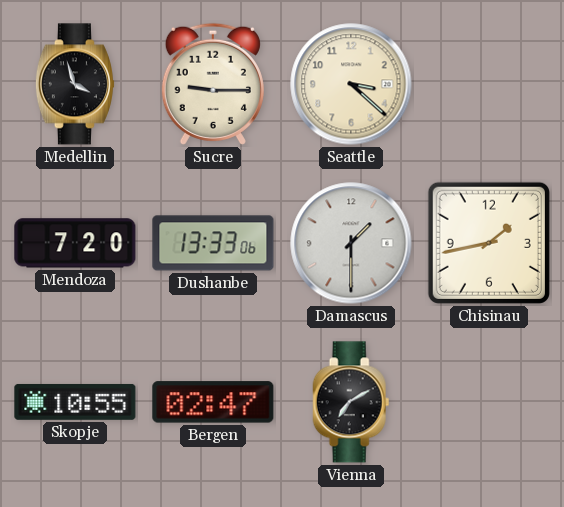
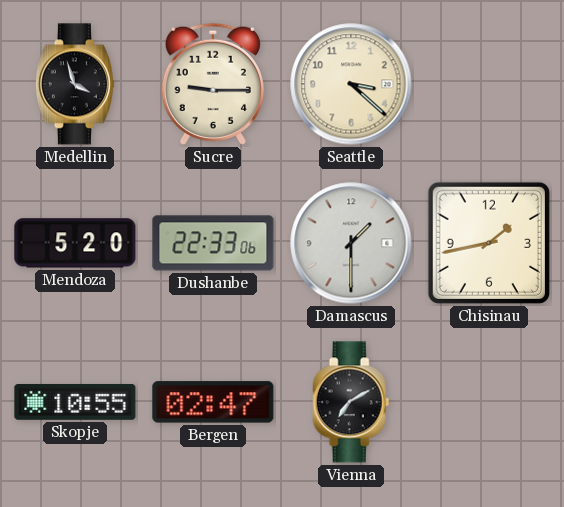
Mendoza: 7:20 -> 5:20 (75, 243)
Dushanbe: 13:33 -> 22:33 (213, 243)
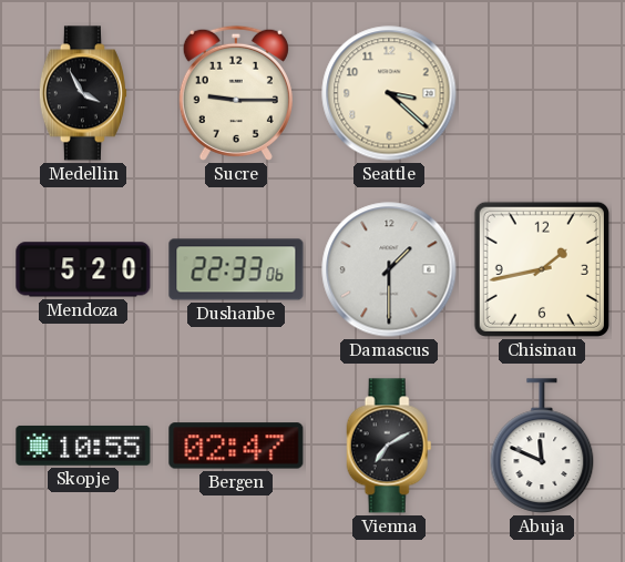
Medellin: 3:57 -> 3:55 (83, 93)
Abuja: none -> 11:49 (542, 446)
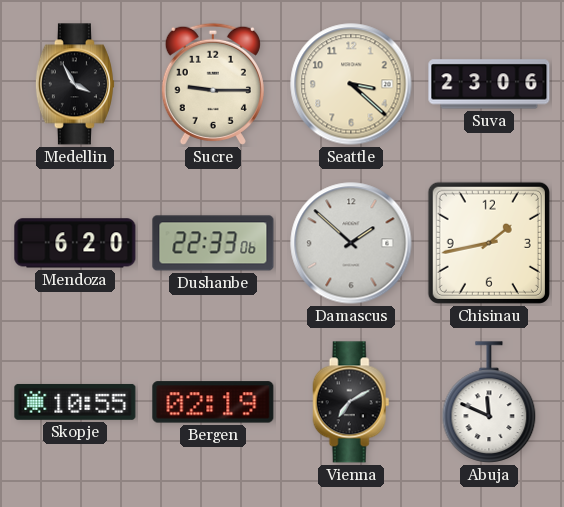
Suva: none -> 23:06 (489, 84)
Mendoza: 5:20 -> 6:20 (75, 243)
Damascus: 1:30 -> 1:52 (351, 243)
Bergen: 02:47 -> 02:19 (213, 402)
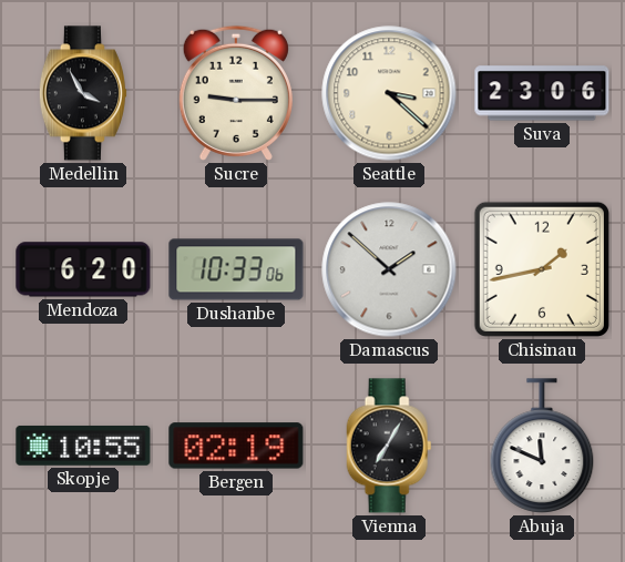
Dushanbe: 22:33 -> 10:33 (236, 269)
Vienna: 7:10 -> 7:05 (389, 446)
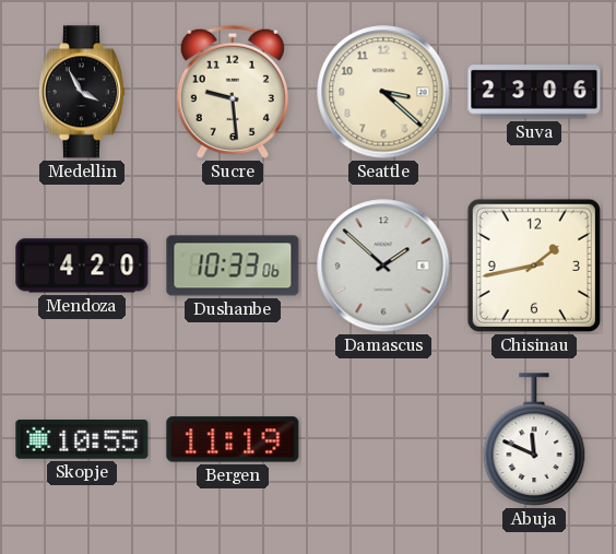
Sucre: 9:15 -> 9:29 (233, 92)
Mendoza: 6:20 -> 4:20 (82, 266)
Bergen: 02:19 -> 11:19 (233, 439)
Vienna: 7:05 -> none (389, 446)
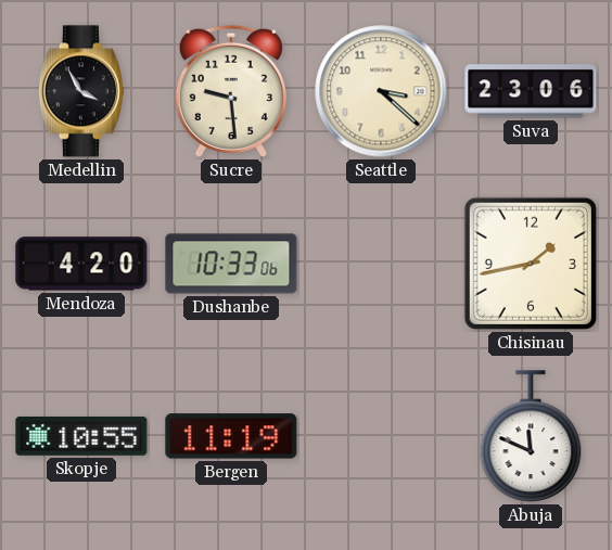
Damascus: 1:52 -> none (383, 266)
